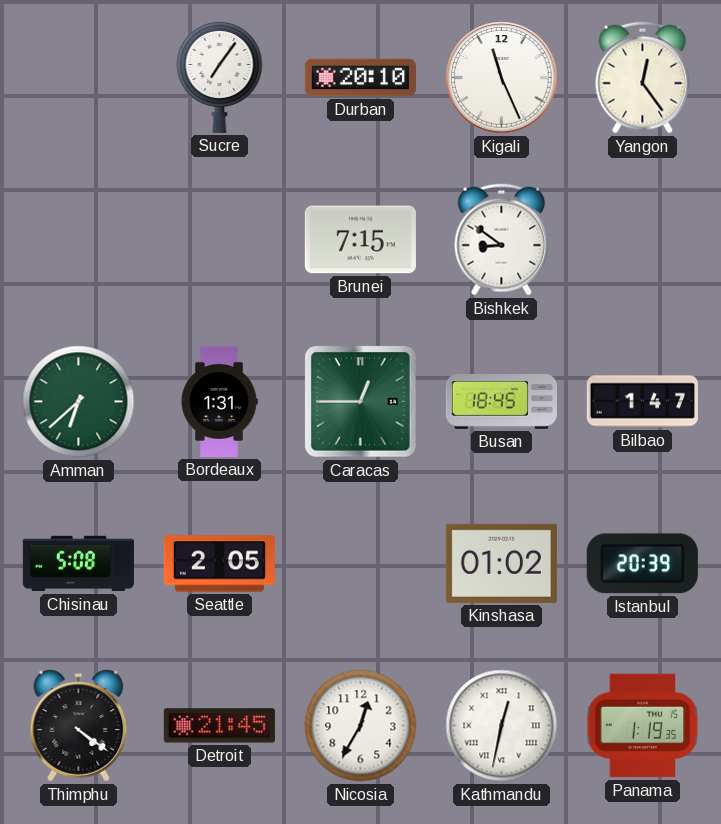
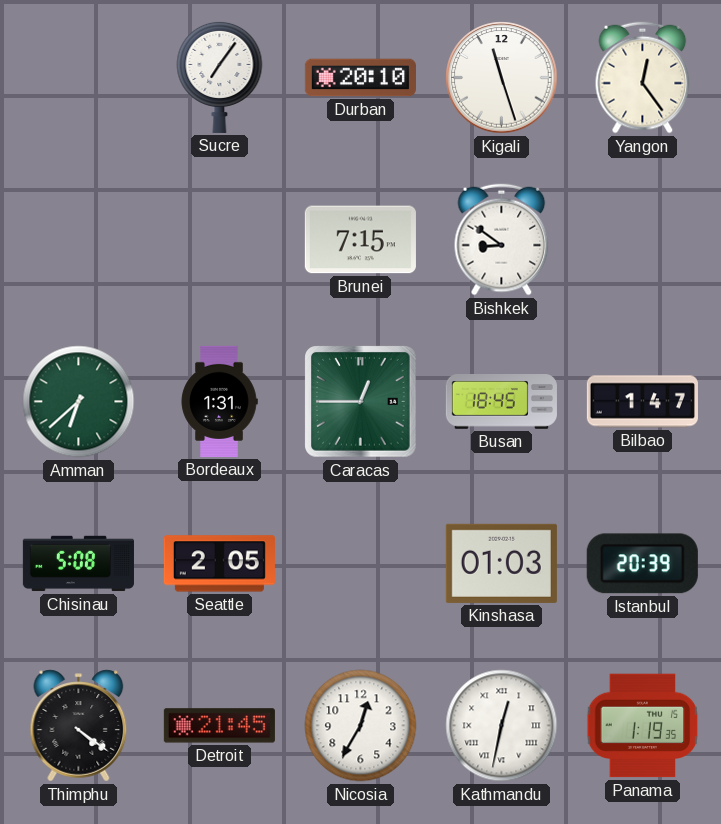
Kigali: 11:26 -> 11:27 (502, 78)
Kinshasa: 01:02 -> 01:03 (501, 563)
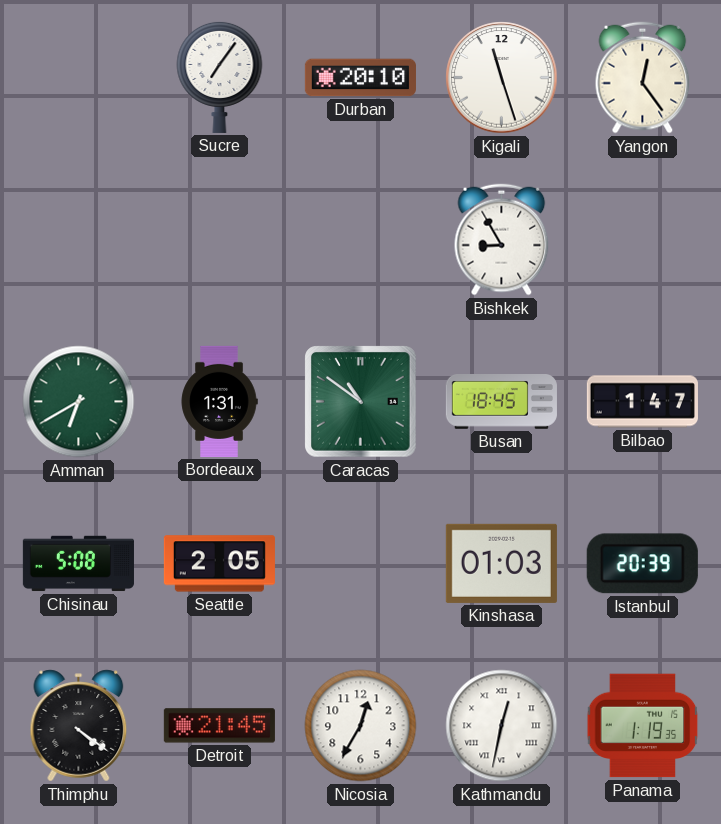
Brunei: 7:15 -> none (360, 240)
Bishkek: 8:51 -> 8:55 (502, 240)
Amman: 6:38 -> 6:40 (79, 402)
Caracas: 12:45 -> 10:51 (361, 402)
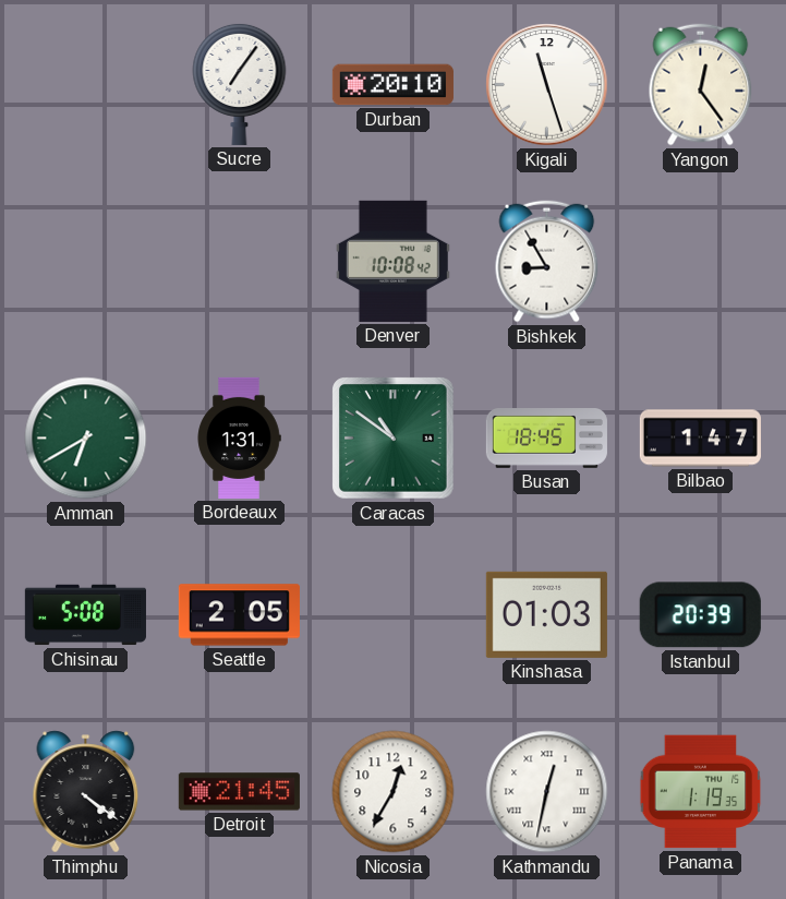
Denver: none -> 10:08 (392, 261)
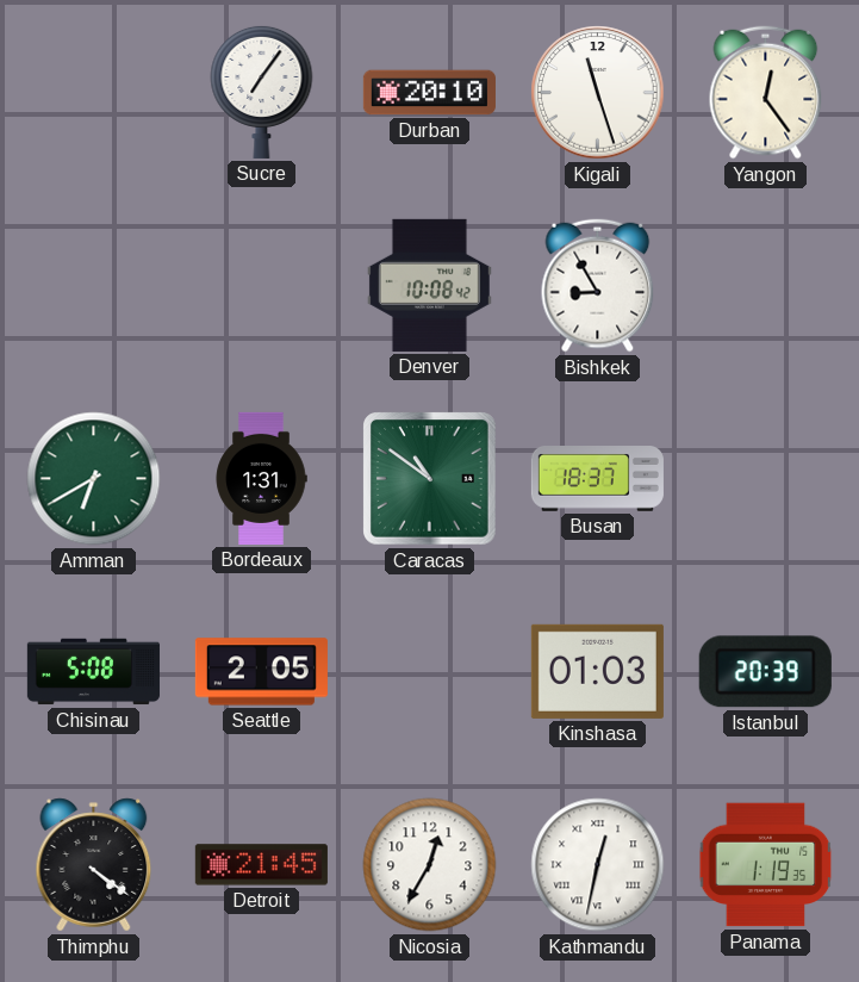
Busan: 18:45 -> 18:37 (597, 479)
Bilbao: 1:47 -> none (700, 439)
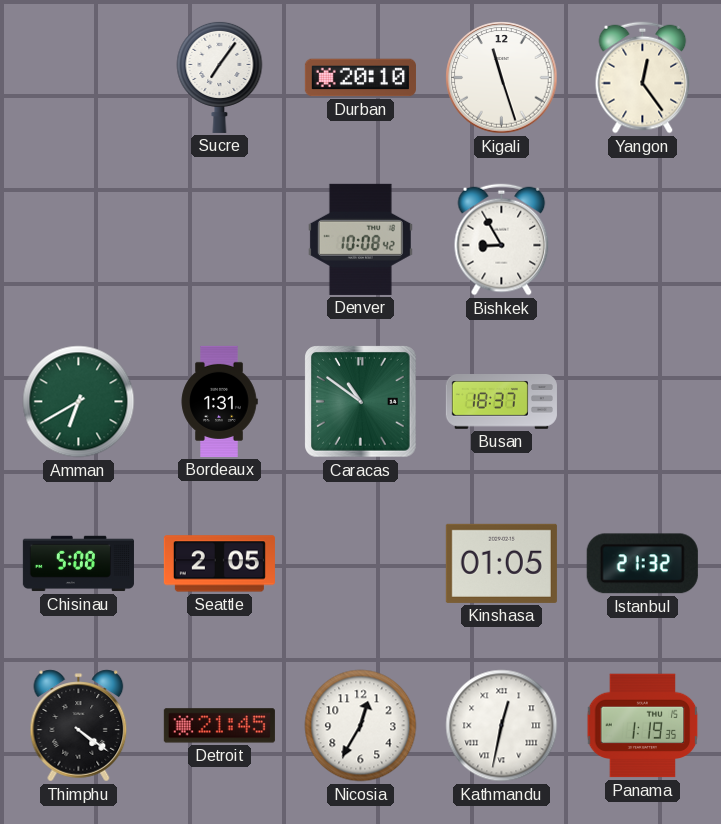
Kinshasa: 01:03 -> 01:05 (501, 563)
Istanbul: 20:39 -> 21:32 (642, 564)
